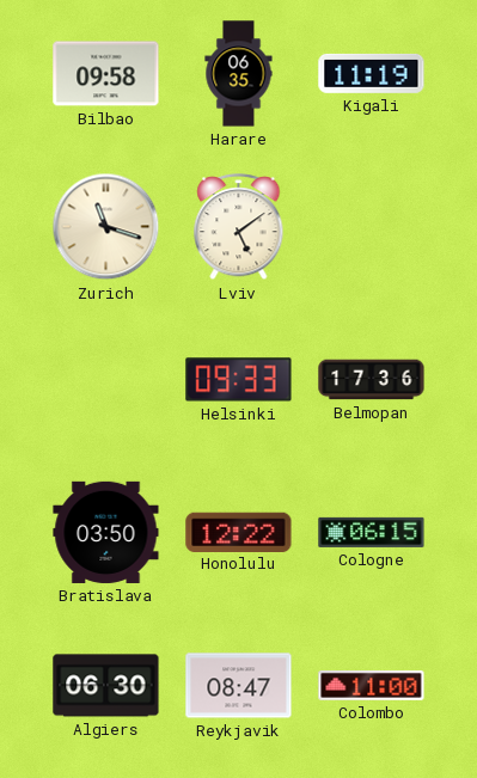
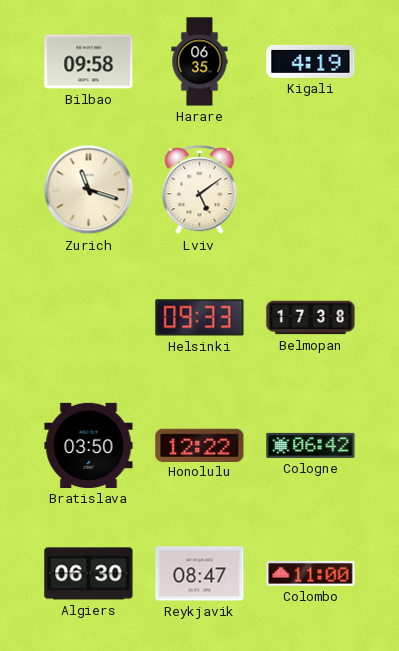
Kigali: 11:19 -> 4:19 (311, 61)
Belmopan: 17:36 -> 17:38 (311, 318)
Cologne: 06:15 -> 06:42 (311, 445)
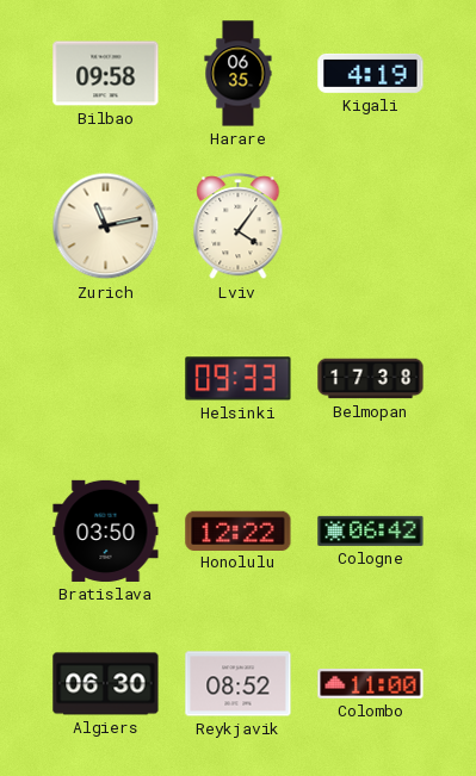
Zurich: 11:18 -> 11:13 (106, 226)
Lviv: 5:09 -> 4:06 (239, 226)
Reykjavik: 08:47 -> 08:52 (239, 684)
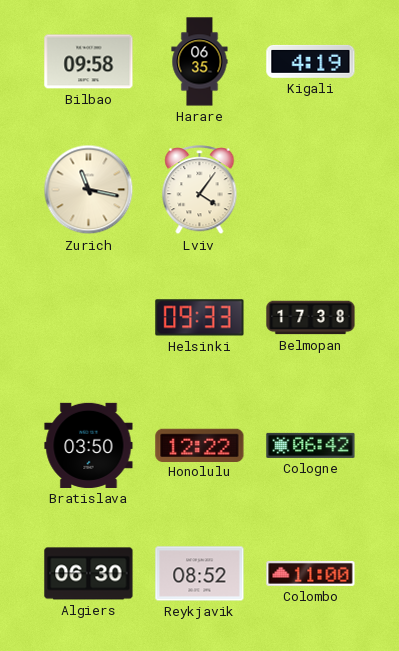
Zurich: 11:13 -> 11:17 (89, 190)
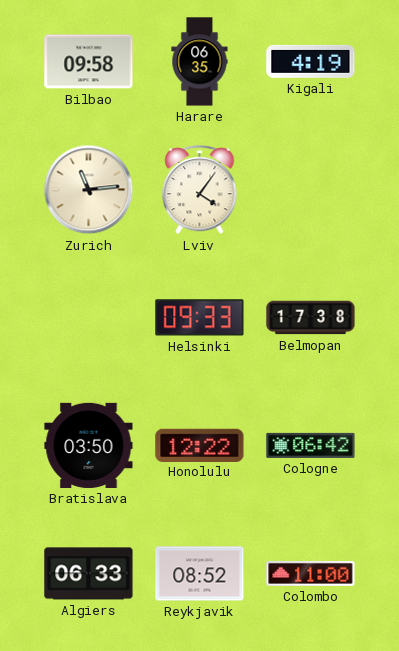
Zurich: 11:17 -> 11:14 (89, 190)
Algiers: 06:30 -> 06:33 (89, 574)
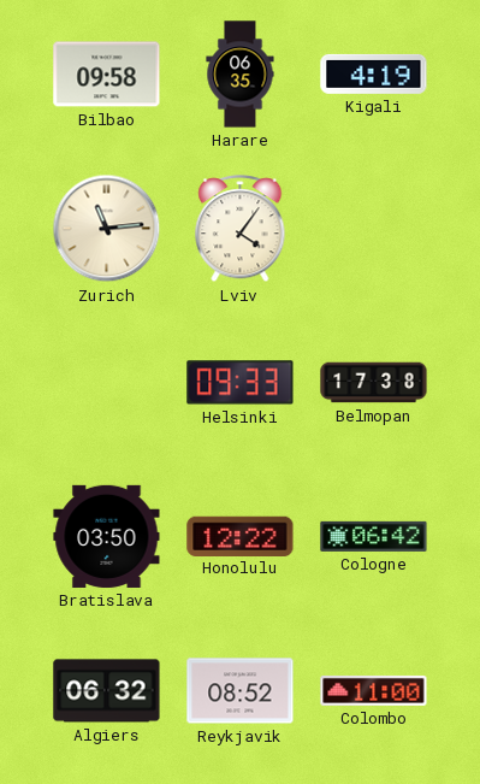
Algiers: 06:33 -> 06:32 (107, 691)
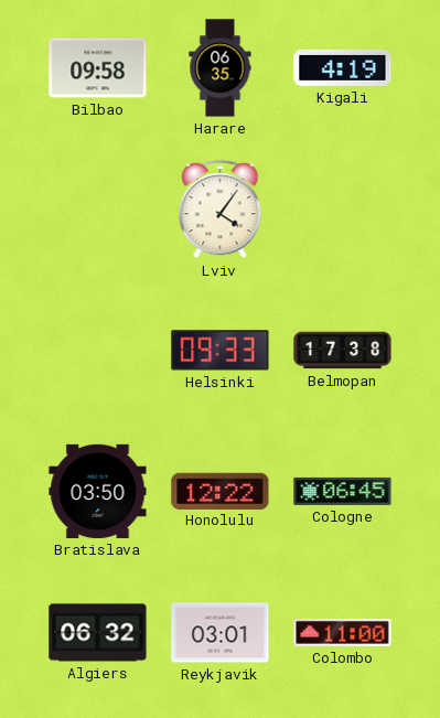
Zurich: 11:14 -> none (107, 229)
Cologne: 06:42 -> 06:45 (343, 491)
Reykjavik: 08:52 -> 03:01 (221, 633)
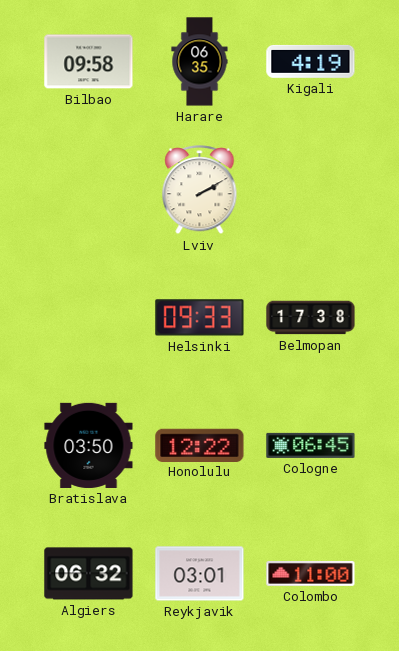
Lviv: 4:06 -> 2:10 (200, 190)
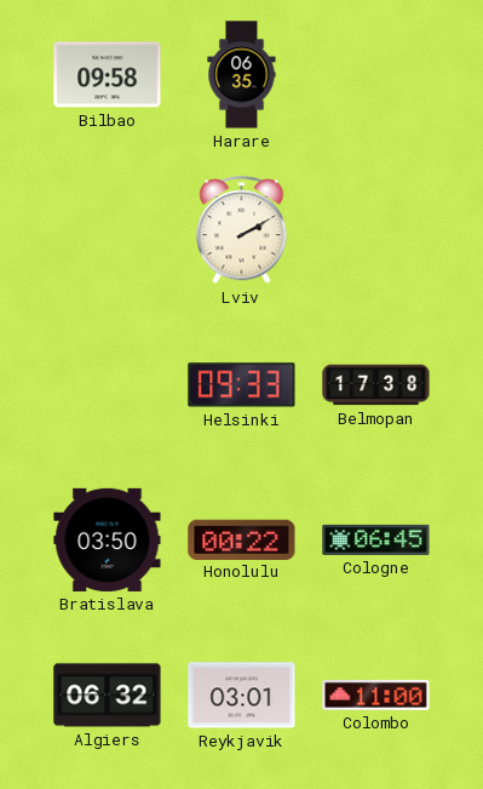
Kigali: 4:19 -> none (311, 61)
Honolulu: 12:22 -> 00:22 (242, 539)
